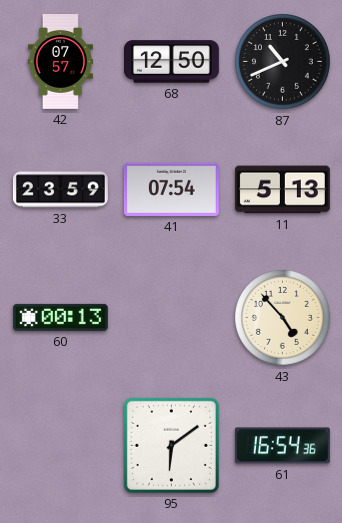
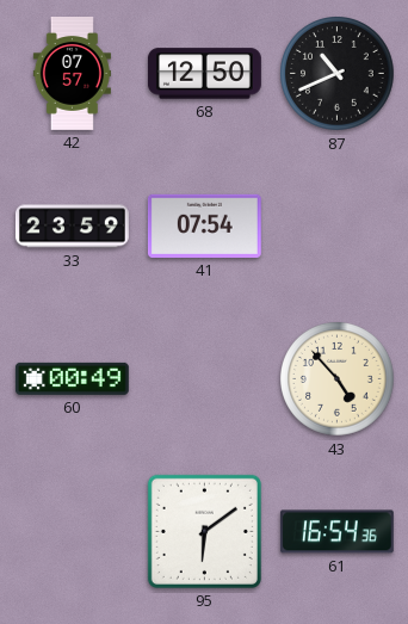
11: 5:13 -> none (282, 190)
60: 00:13 -> 00:49 (72, 378)
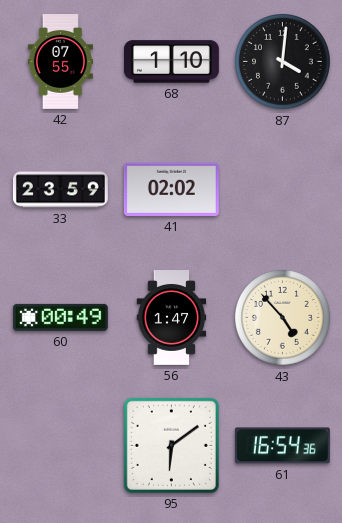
42: 07:57 -> 07:55 (60, 62)
68: 12:50 -> 1:10 (171, 62)
87: 10:41 -> 4:01 (283, 62)
41: 07:54 -> 02:02 (171, 189)
56: none -> 1:47 (172, 318)
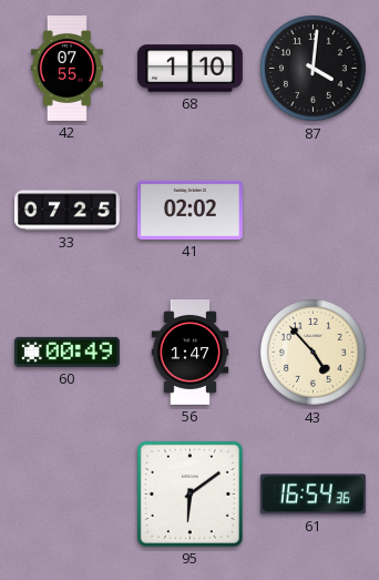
33: 23:59 -> 07:25 (66, 211)
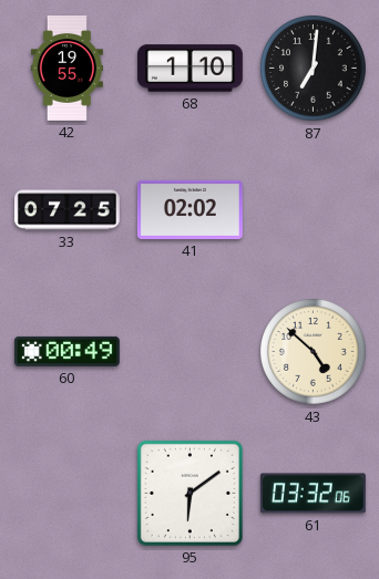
42: 07:55 -> 19:55 (66, 69)
87: 4:01 -> 7:01 (314, 69)
56: 1:47 -> none (191, 353)
43: 4:53 -> 4:52 (314, 352)
61: 16:54 -> 03:32 (313, 494)
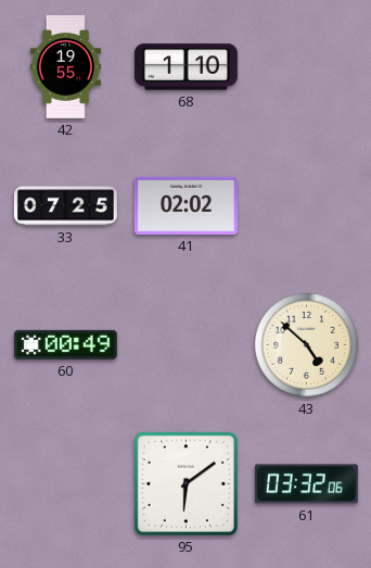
87: 7:01 -> none (314, 69)
